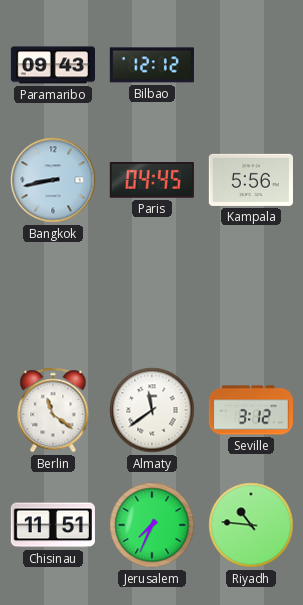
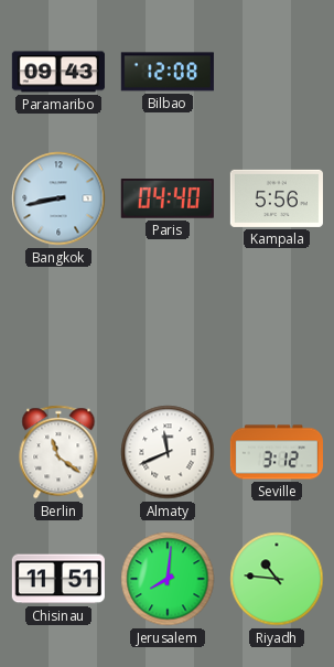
Bilbao: 12:12 -> 12:08 (168, 72)
Paris: 04:45 -> 04:40 (168, 200)
Almaty: 11:39 -> 11:41 (168, 452)
Jerusalem: 7:34 -> 8:01 (168, 579)
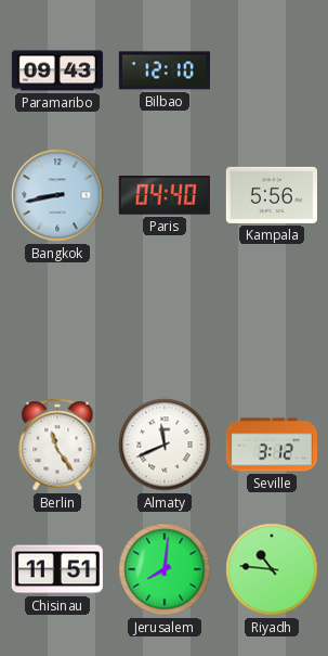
Bilbao: 12:08 -> 12:10 (165, 70)
Berlin: 11:21 -> 11:24 (57, 445)
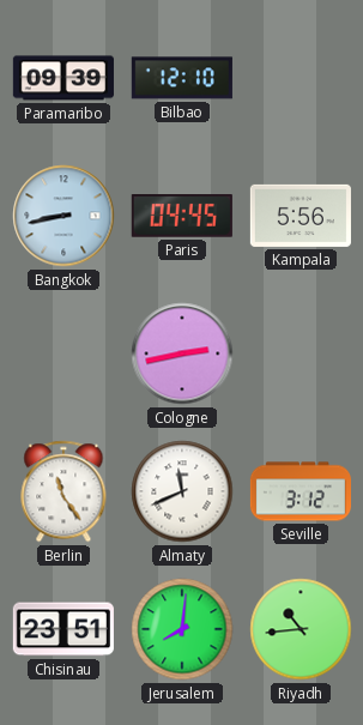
Paramaribo: 09:43 -> 09:39 (63, 78)
Paris: 04:40 -> 04:45 (182, 217)
Cologne: none -> 2:43 (182, 354)
Chisinau: 11:51 -> 23:51 (63, 629)
Riyadh: 10:46 -> 10:44 (301, 629)
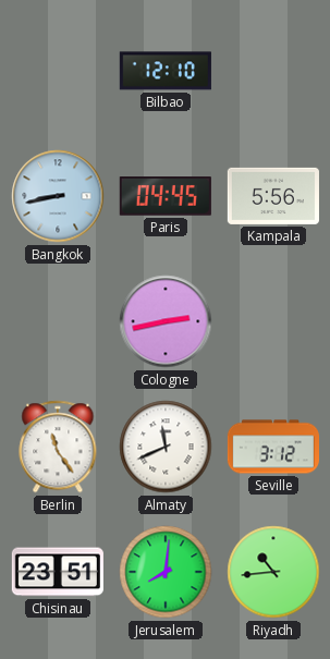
Paramaribo: 09:39 -> none (63, 78)
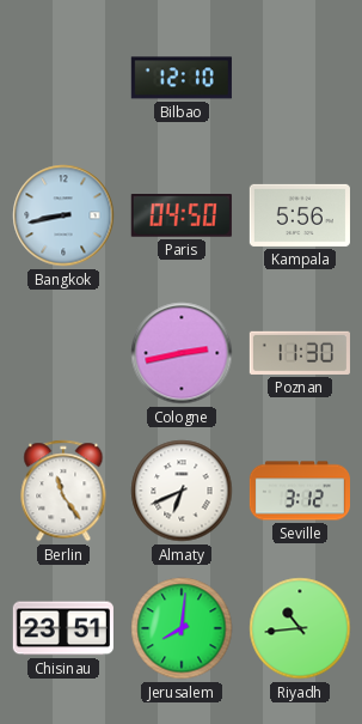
Paris: 04:45 -> 04:50 (182, 217)
Poznan: none -> 11:30 (300, 353)
Almaty: 11:41 -> 6:41 (182, 491)
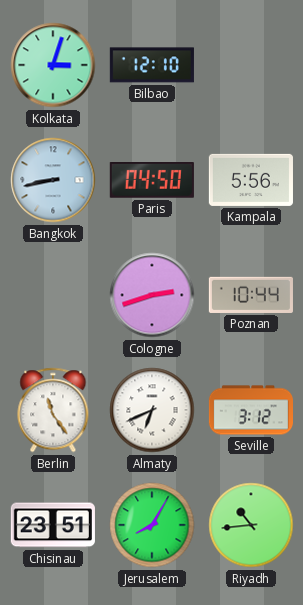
Kolkata: none -> 3:03 (53, 65)
Cologne: 2:43 -> 2:42 (152, 295)
Poznan: 11:30 -> 10:44 (251, 295)
Jerusalem: 8:01 -> 8:05 (152, 525)
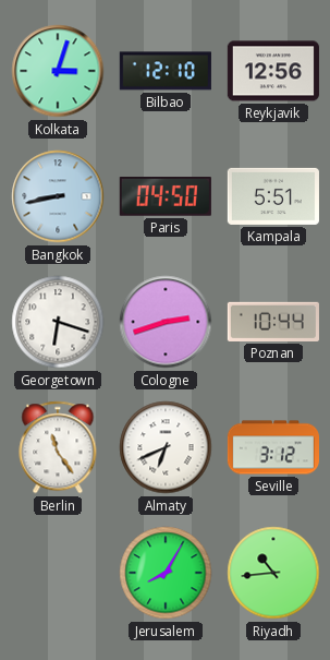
Reykjavik: none -> 12:56 (273, 71)
Kampala: 5:56 -> 5:51 (273, 196)
Georgetown: none -> 6:18 (58, 322)
Chisinau: 23:51 -> none (53, 525)
